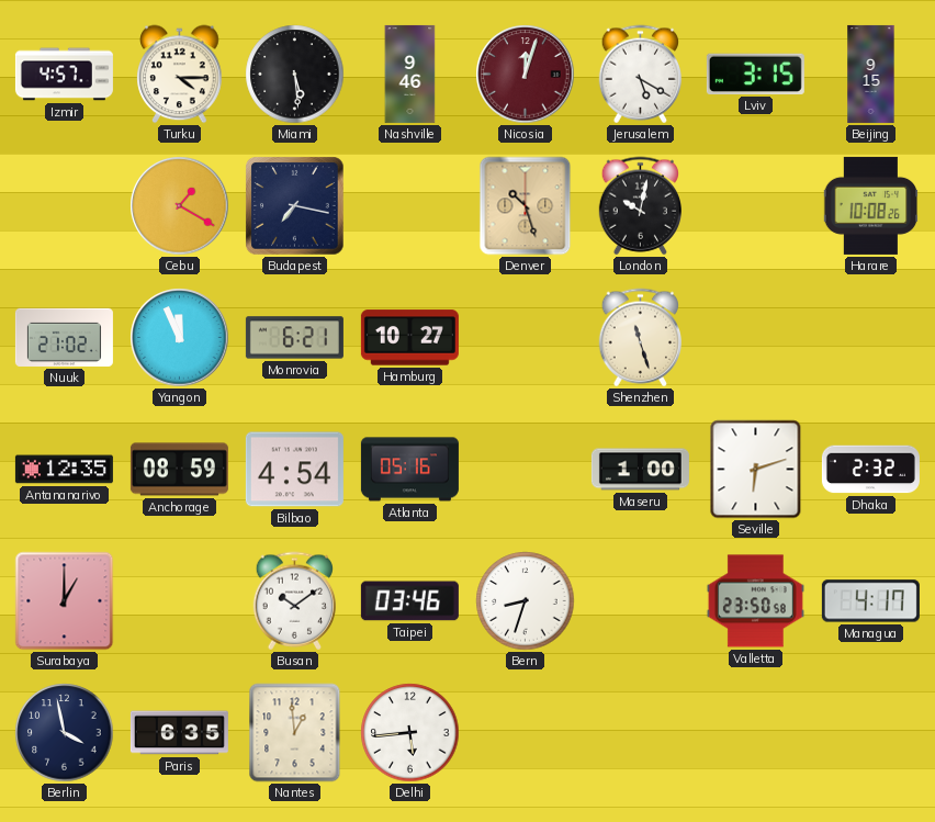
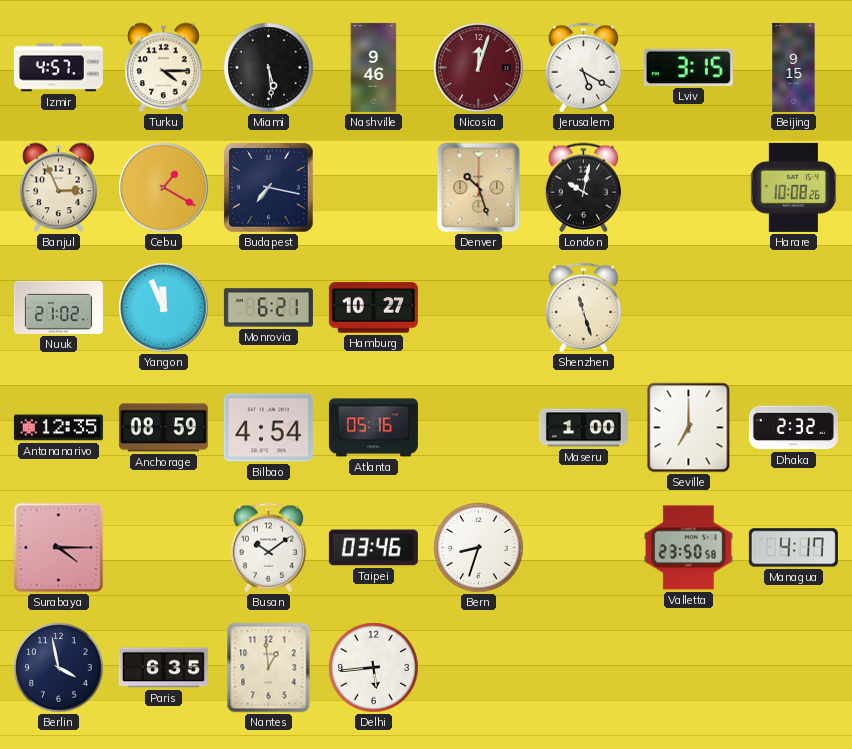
Banjul: none -> 2:56 (59, 188)
Seville: 6:12 -> 7:00 (689, 428)
Surabaya: 1:00 -> 4:15 (59, 548)
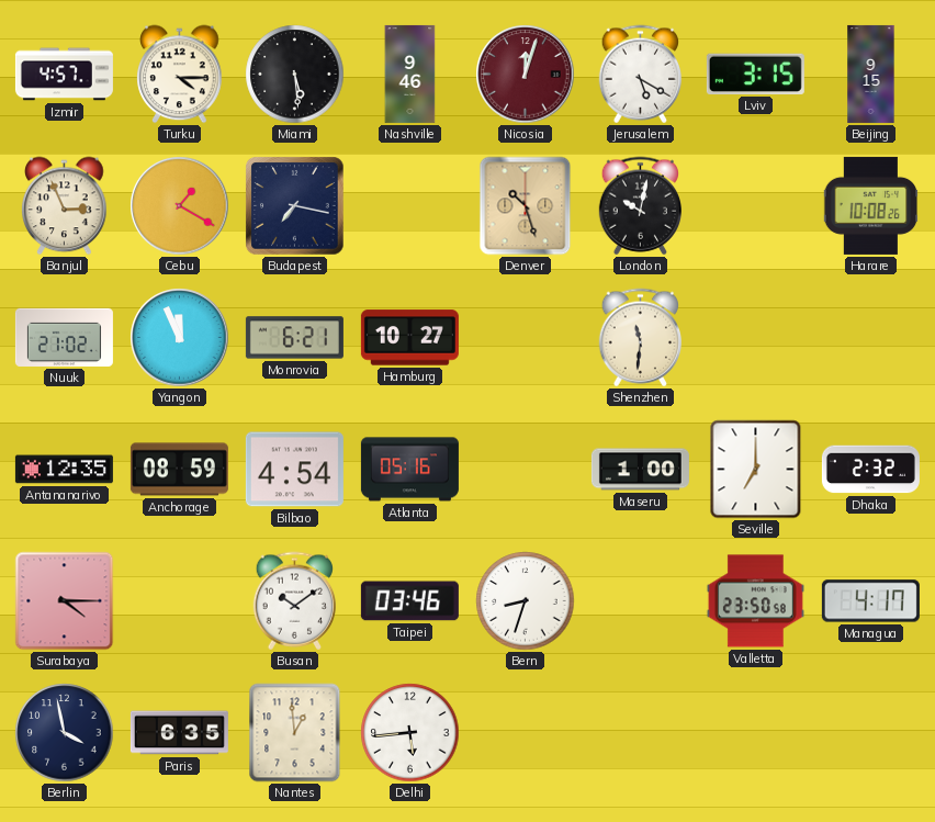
Shenzhen: 11:27 -> 11:31 (640, 338)
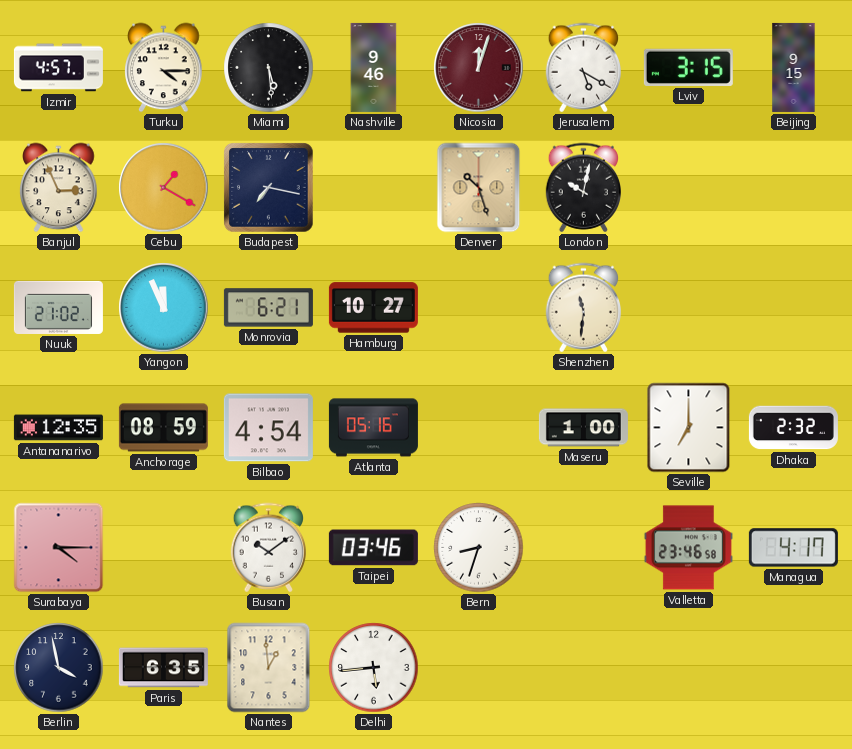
Harare: 10:08 -> none (871, 205)
Valletta: 23:50 -> 23:46 (688, 548)
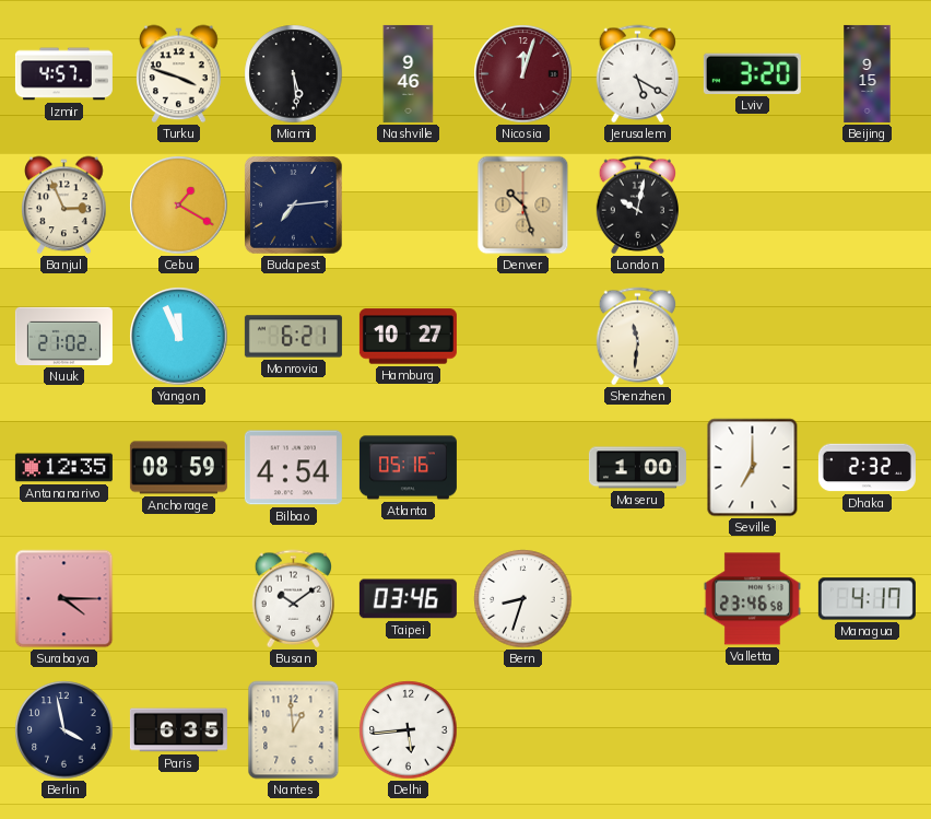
Turku: 4:15 -> 3:48 (179, 74)
Lviv: 3:15 -> 3:20 (752, 73)
Budapest: 7:17 -> 7:14 (294, 206)
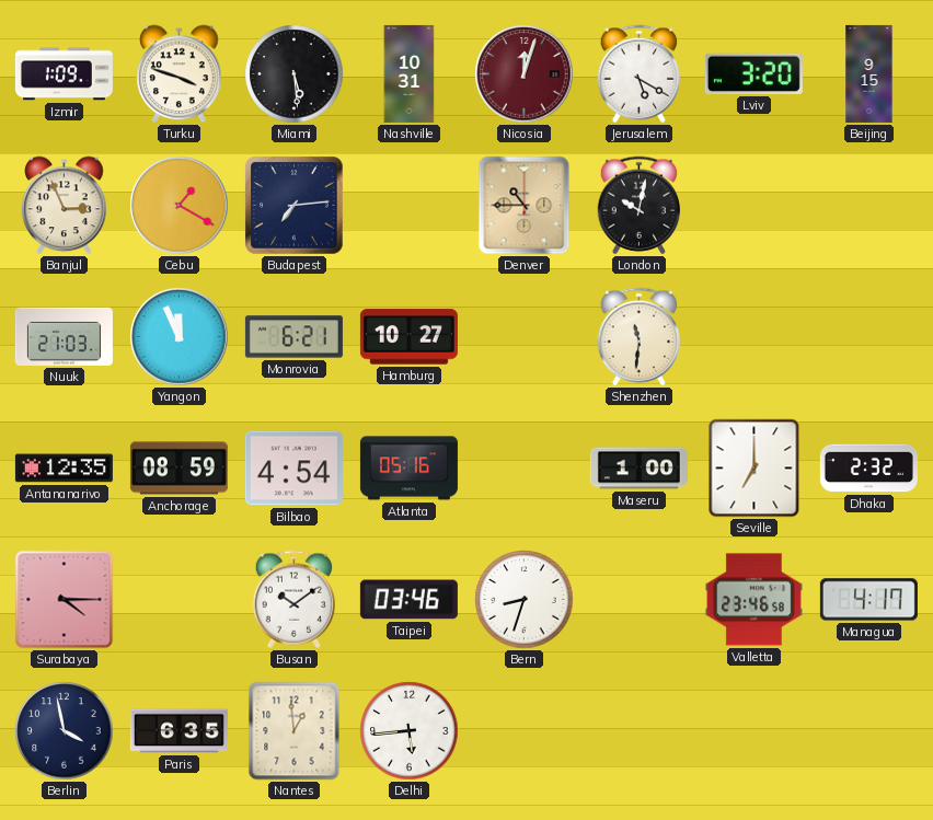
Izmir: 4:57 -> 1:09 (64, 74)
Nashville: 9:46 -> 10:31 (410, 73)
Denver: 10:27 -> 10:45 (525, 206)
Nuuk: 21:02 -> 21:03 (64, 336)
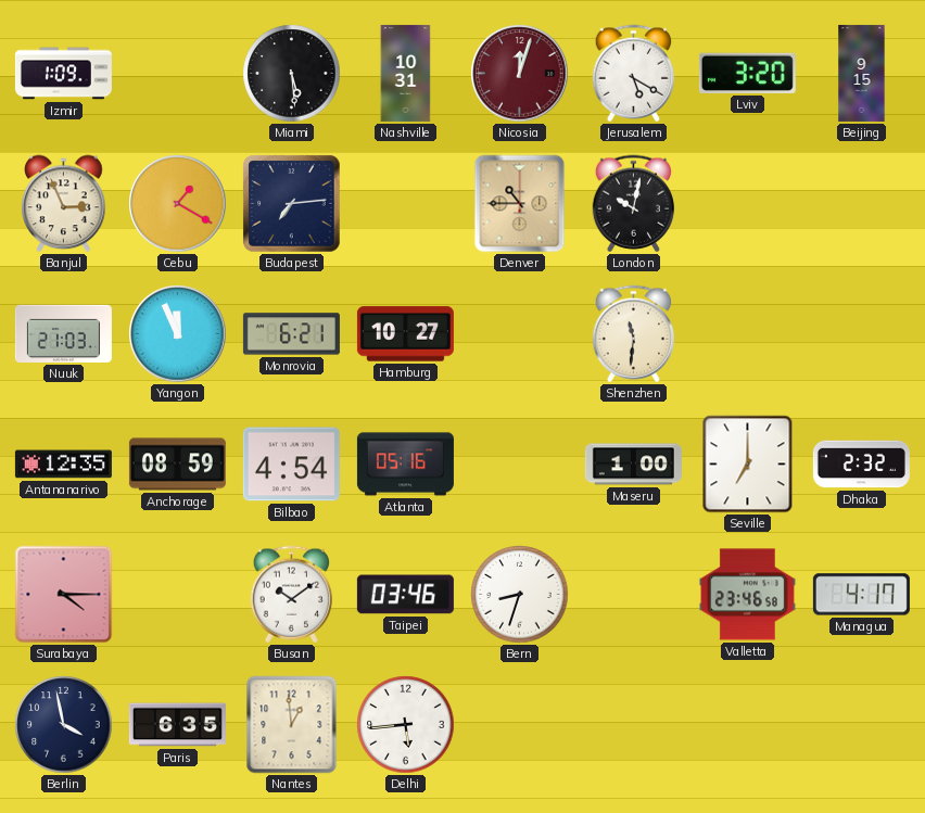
Turku: 3:48 -> none (180, 74)
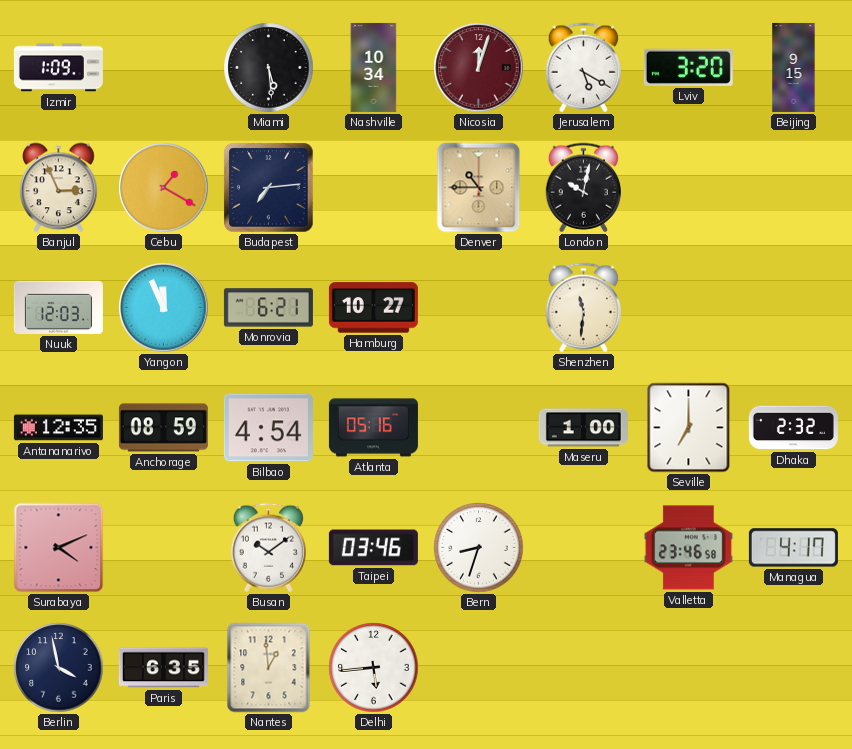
Nashville: 10:31 -> 10:34 (374, 67)
Nuuk: 21:03 -> 12:03 (58, 307)
Surabaya: 4:15 -> 4:11 (59, 548)
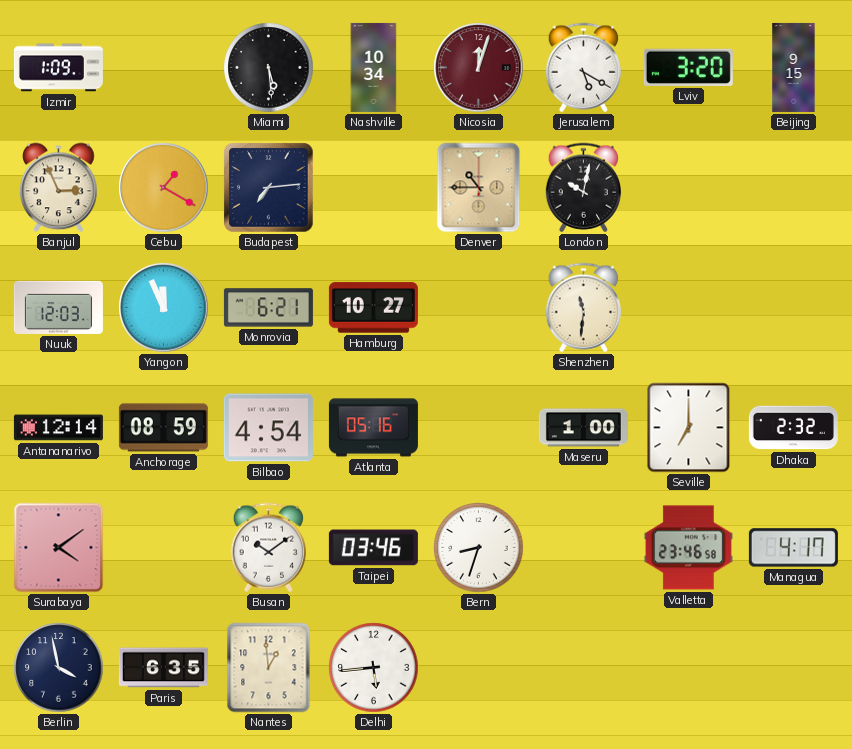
Antananarivo: 12:35 -> 12:14 (58, 428)
Surabaya: 4:11 -> 4:09 (59, 548)
